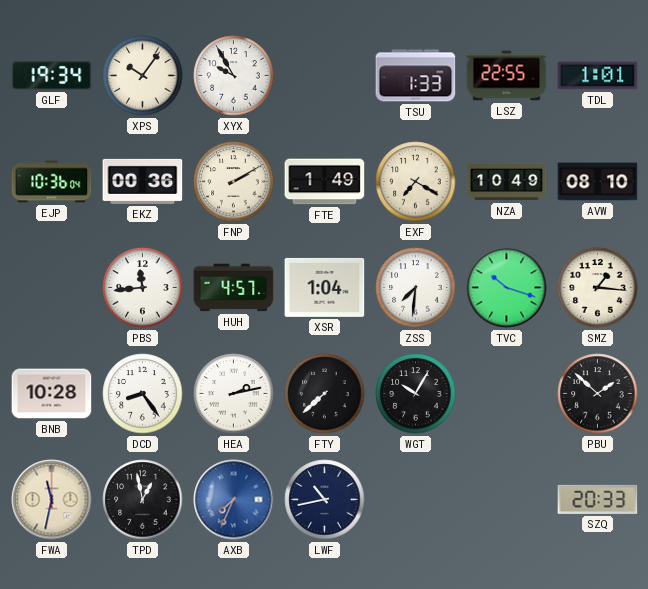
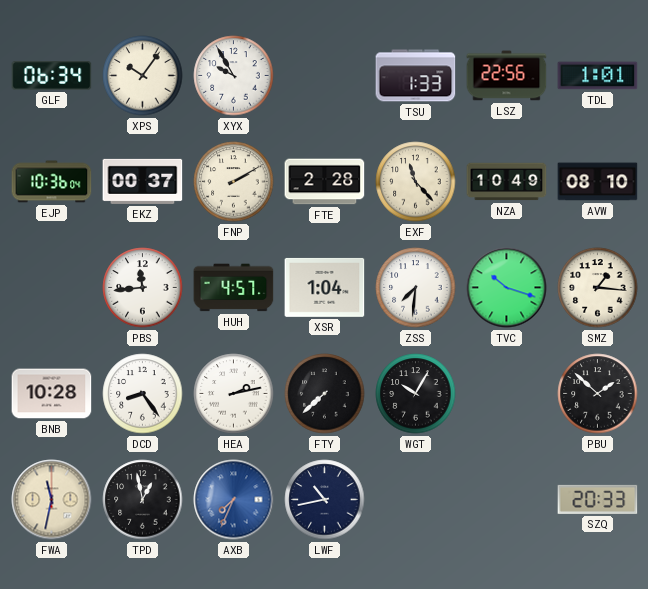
GLF: 19:34 -> 06:34 (52, 76)
LSZ: 22:55 -> 22:56 (507, 76)
EKZ: 00:36 -> 00:37 (143, 181)
FTE: 1:49 -> 2:28 (325, 182)
EXF: 7:20 -> 11:23 (416, 182)
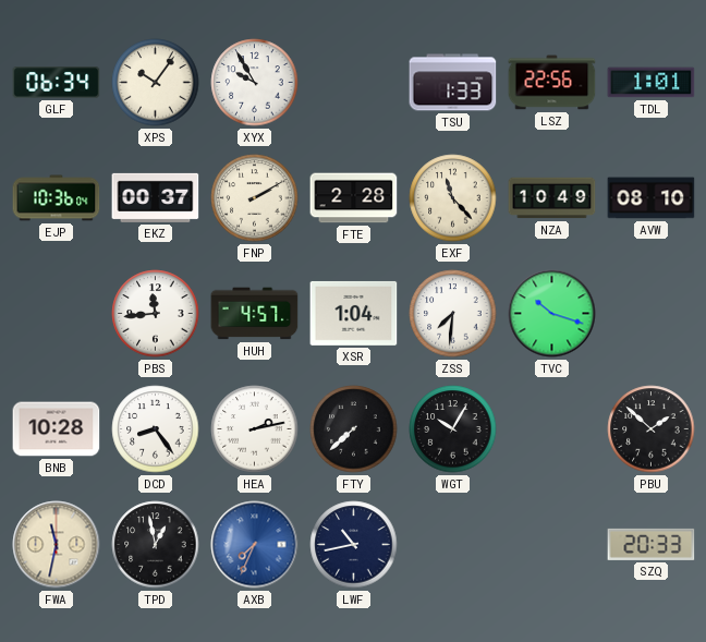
SMZ: 1:16 -> none (598, 288)
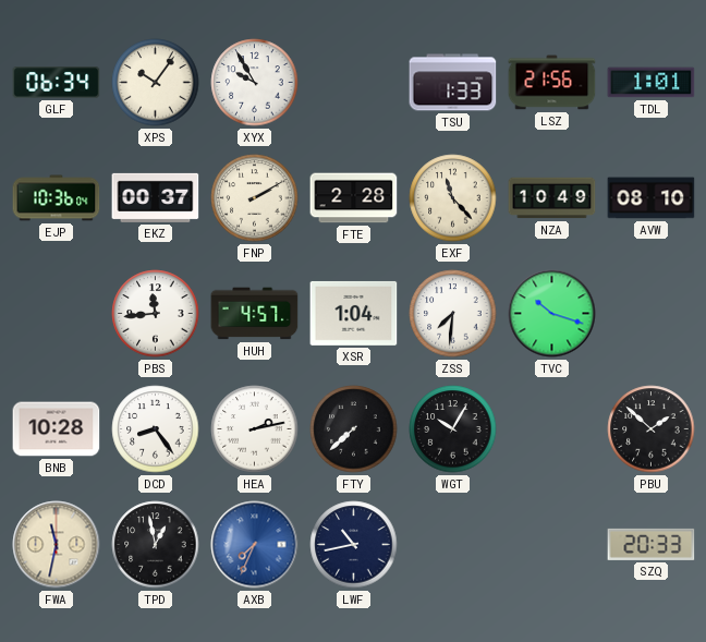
LSZ: 22:56 -> 21:56 (552, 83)
